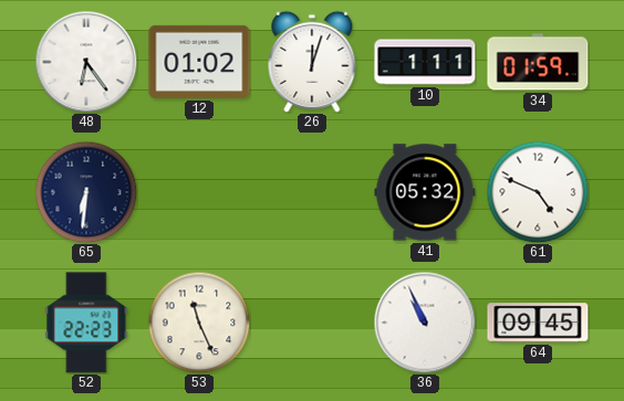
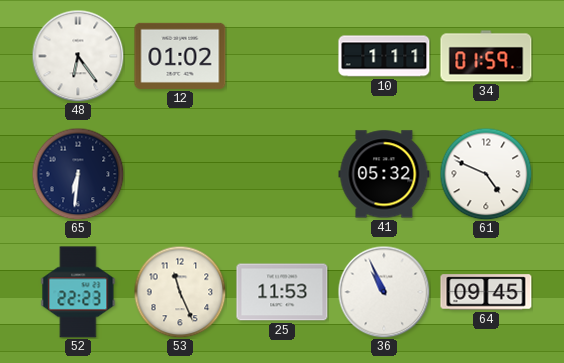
26: 12:03 -> none (312, 62)
25: none -> 11:53 (282, 292)
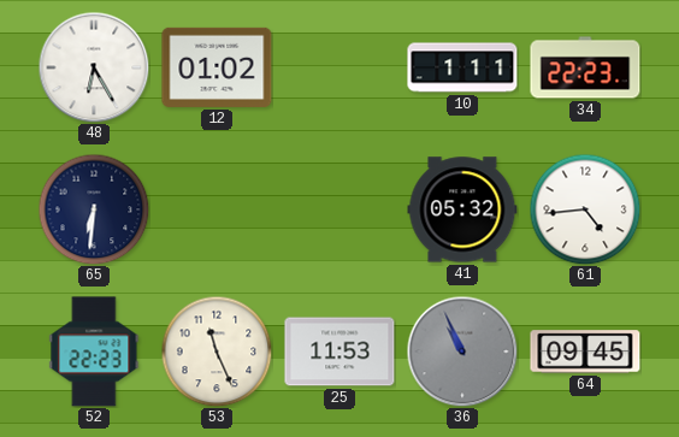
48: 6:24 -> 6:25 (94, 67)
34: 01:59 -> 22:23 (585, 67)
61: 4:49 -> 4:44 (585, 209)
36 dial: white -> grey (462, 352)
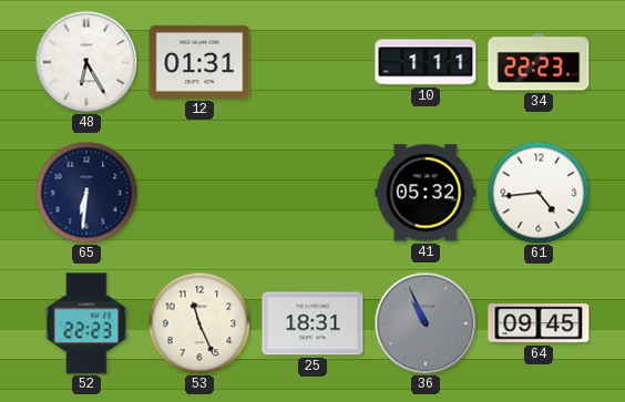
12: 01:02 -> 01:31 (199, 62)
25: 11:53 -> 18:31 (312, 323)
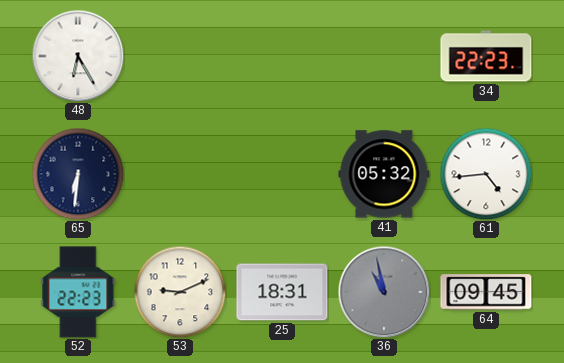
12: 01:31 -> none (199, 62)
10: 1:11 -> none (426, 62)
53: 11:26 -> 9:11 (180, 292)
36: 10:56 -> 10:58 (384, 292)
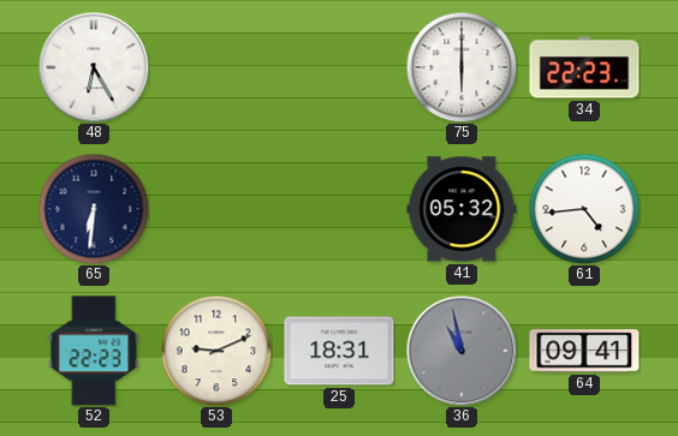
75: none -> 6:00 (462, 67)
64: 09:45 -> 09:41 (584, 351)
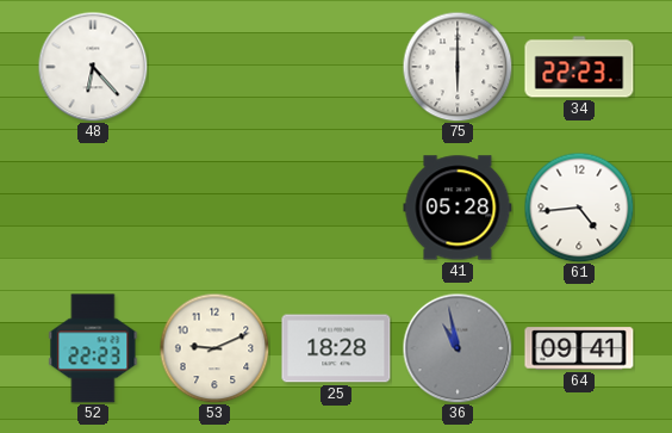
48: 6:25 -> 6:23 (93, 67)
65: 6:31 -> none (94, 209)
41: 05:32 -> 05:28 (458, 208)
25: 18:31 -> 18:28 (336, 348)
